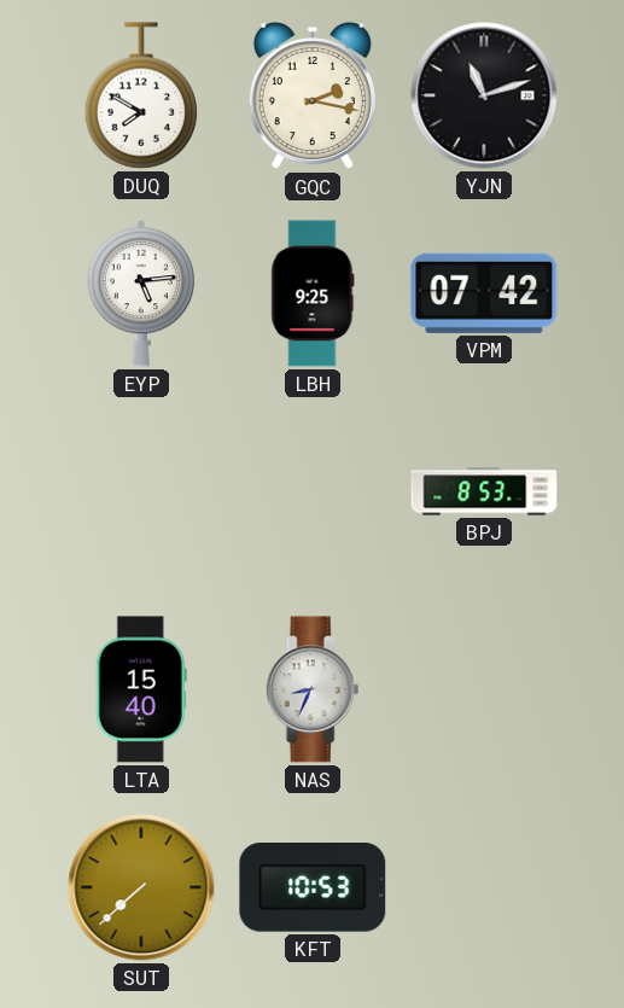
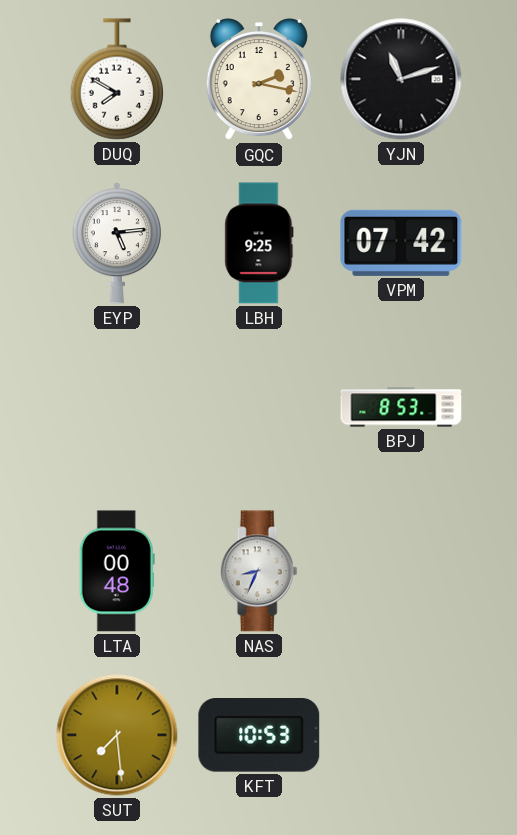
LTA: 15:40 -> 00:48 (117, 571)
SUT: 7:38 -> 7:29 (117, 735)
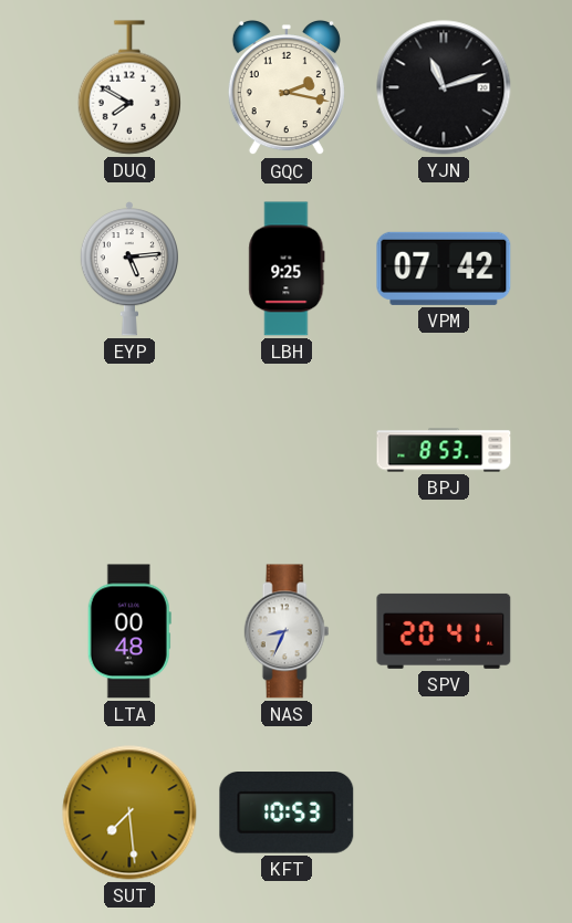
SPV: none -> 20:41 (444, 631)
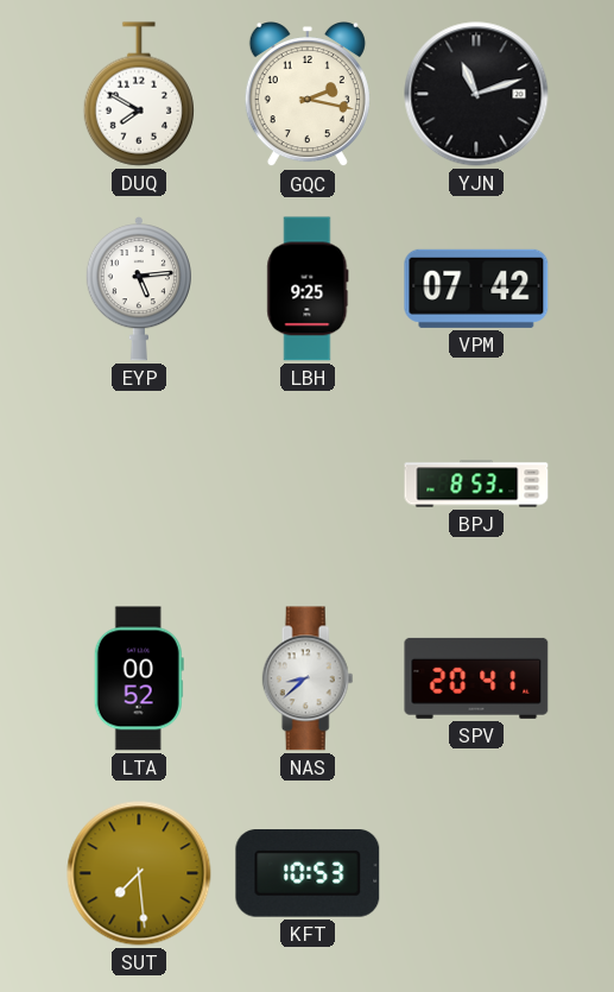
LTA: 00:48 -> 00:52 (139, 678)
NAS: 8:34 -> 8:38 (308, 678)
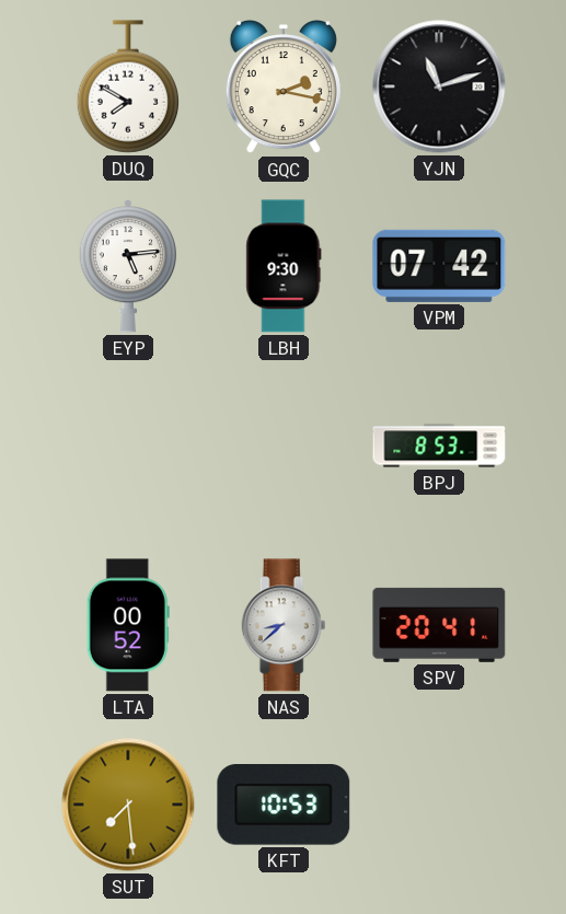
LBH: 9:25 -> 9:30 (284, 266)
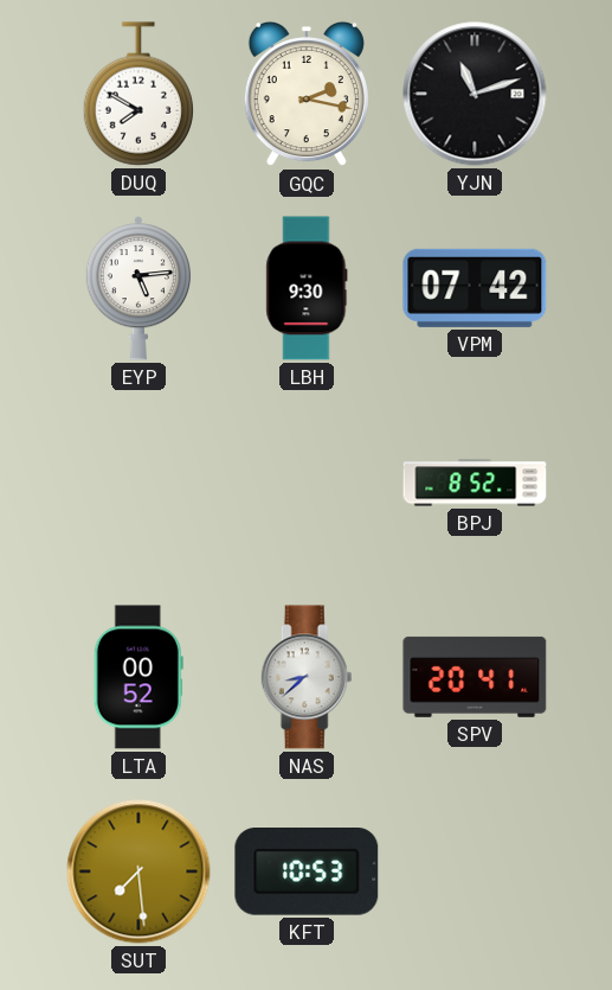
BPJ: 8:53 -> 8:52 (475, 483)
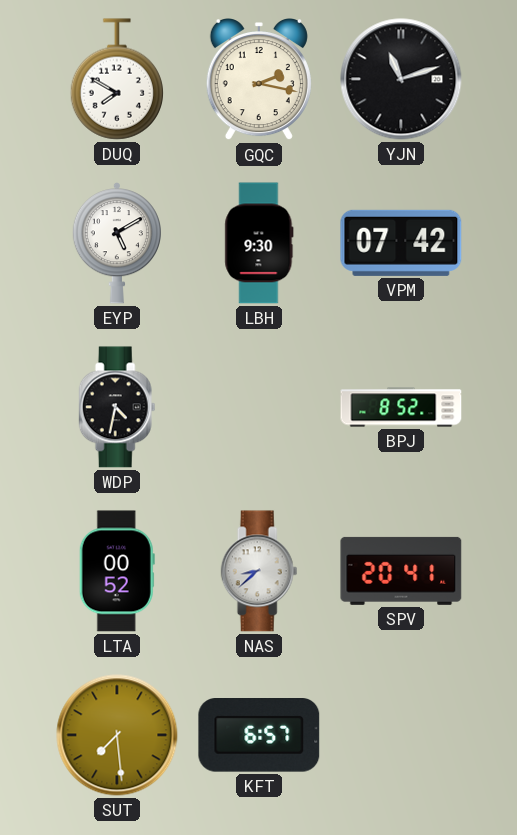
EYP: 5:14 -> 5:10 (117, 243)
WDP: none -> 4:32 (117, 407)
KFT: 10:53 -> 6:57 (259, 736)
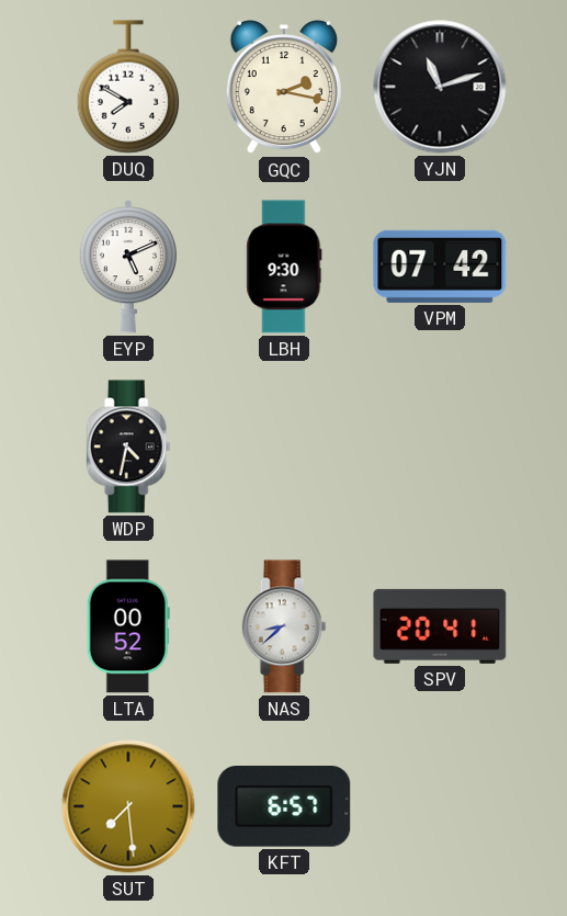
EYP: 5:10 -> 5:11 (128, 267)
BPJ: 8:52 -> none (401, 407)
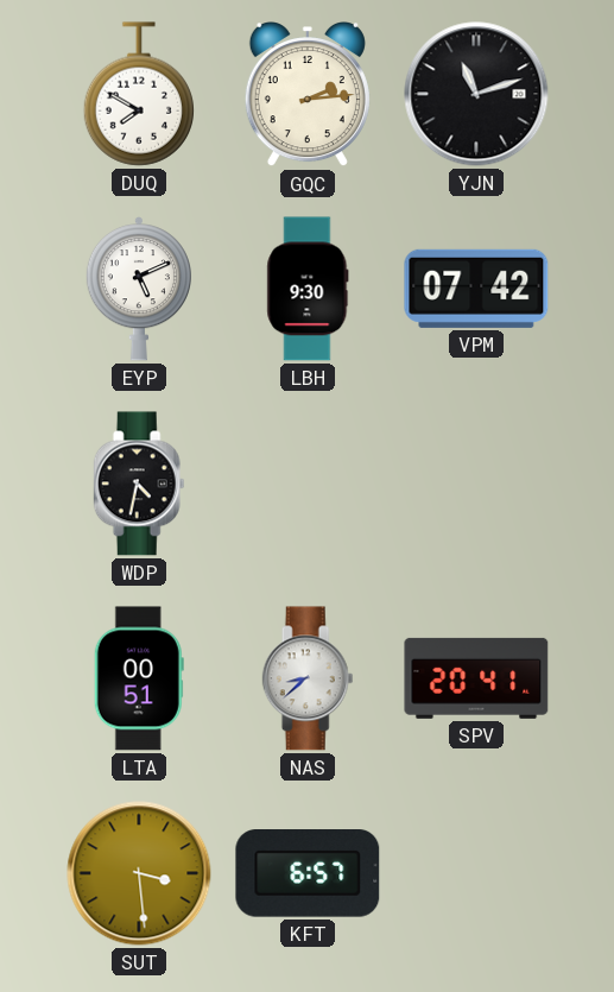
GQC: 2:17 -> 2:14 (308, 95)
LTA: 00:52 -> 00:51 (139, 678)
SUT: 7:29 -> 3:29 (139, 873)
